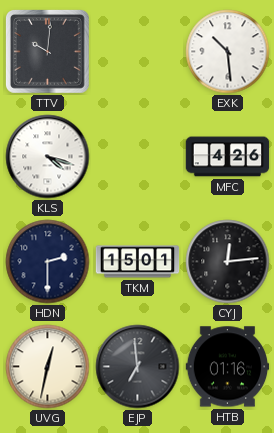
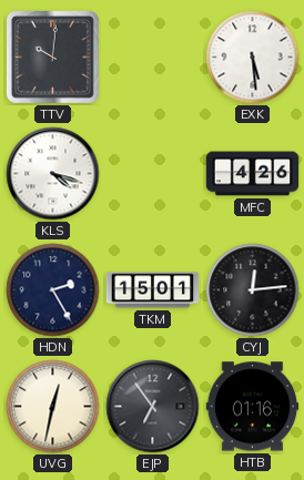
EXK: 10:29 -> 5:29 (253, 58)
HDN: 2:30 -> 2:25 (53, 290)
EJP: 6:59 -> 6:54 (153, 407)
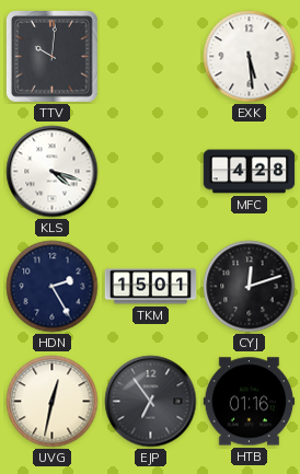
MFC: 4:26 -> 4:28 (250, 172)
CYJ: 12:14 -> 12:12 (250, 287)
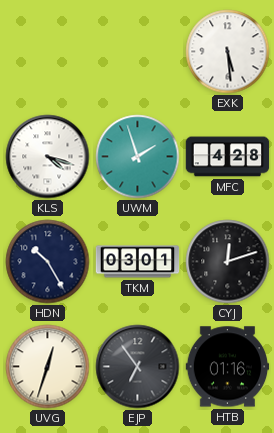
TTV: 10:01 -> none (51, 56)
UWM: none -> 1:57 (138, 157)
HDN: 2:25 -> 10:25 (48, 262)
TKM: 15:01 -> 03:01 (138, 262)
UVG: 12:32 -> 12:33 (48, 367)
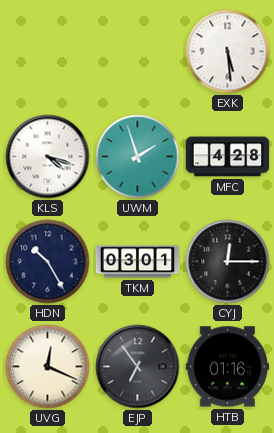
CYJ: 12:12 -> 12:15 (228, 262)
UVG: 12:33 -> 12:19 (48, 367)
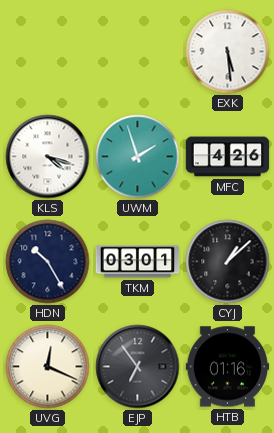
MFC: 4:28 -> 4:26 (228, 157)
CYJ: 12:15 -> 1:08 (228, 262)
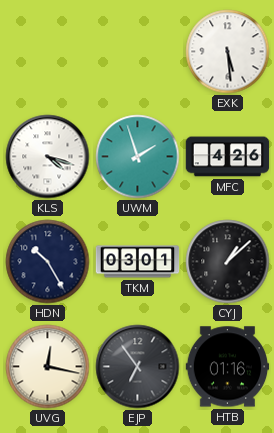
UVG: 12:19 -> 12:17 (48, 367)
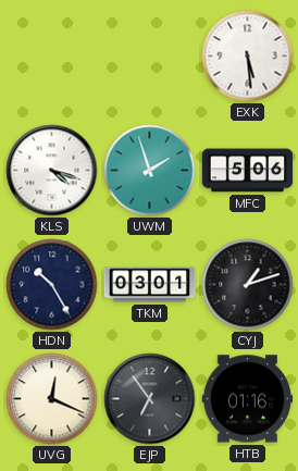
MFC: 4:26 -> 5:06 (248, 171)
CYJ: 1:08 -> 1:12 (248, 285)
UVG: 12:17 -> 12:19 (52, 399)
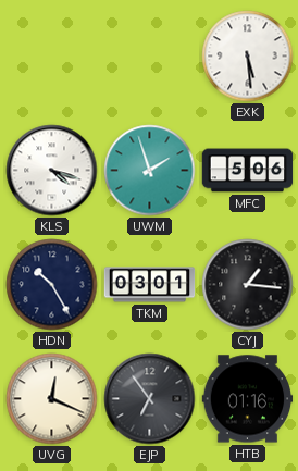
CYJ: 1:12 -> 1:16 (248, 285)
